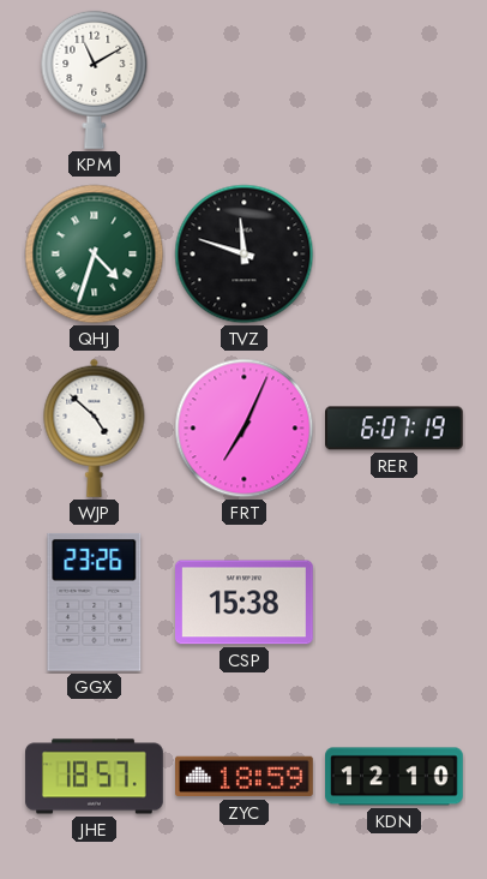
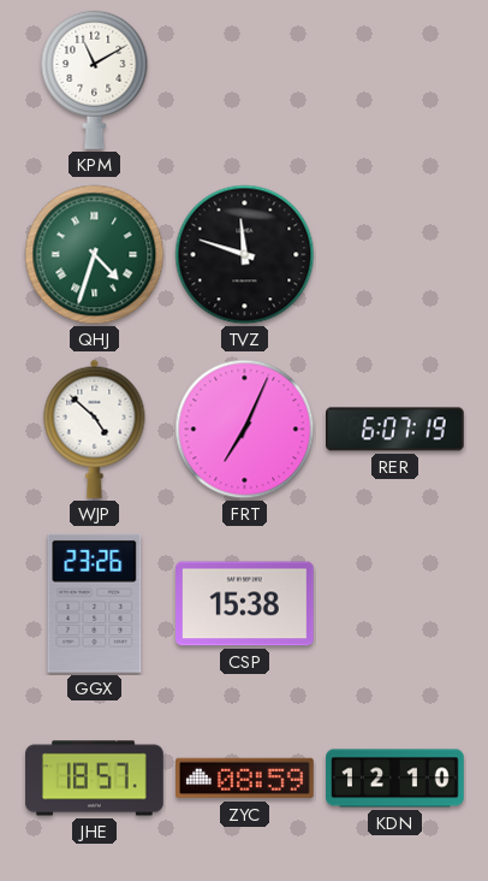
ZYC: 18:59 -> 08:59 (245, 779)
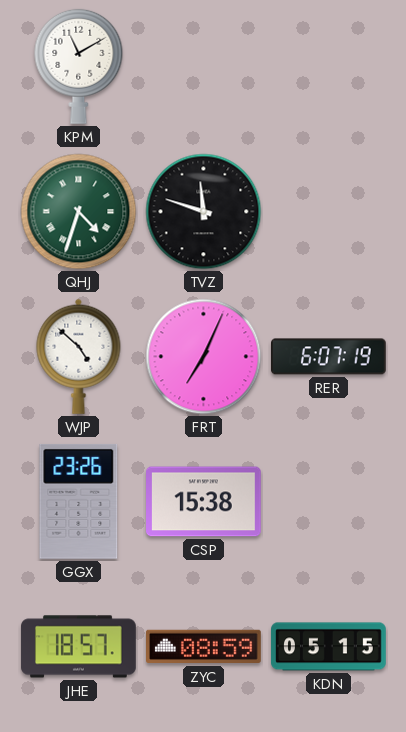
KDN: 12:10 -> 05:15 (329, 647)
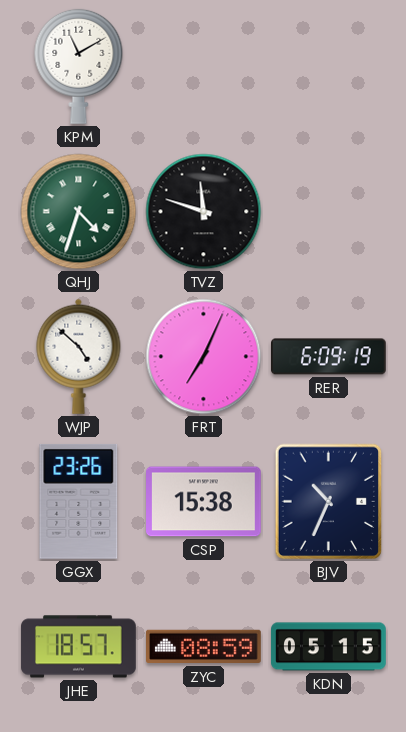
RER: 6:07 -> 6:09 (329, 357)
BJV: none -> 10:34 (329, 502)
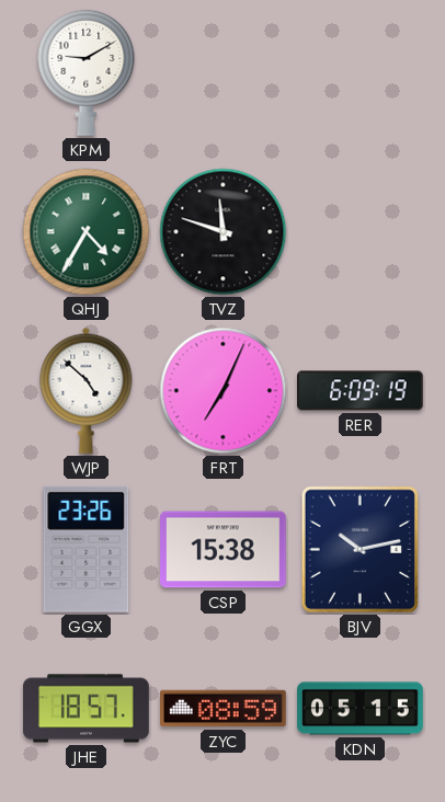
KPM: 11:10 -> 9:10 (87, 72)
QHJ: 4:33 -> 4:35 (87, 232)
BJV: 10:34 -> 10:13 (361, 550)
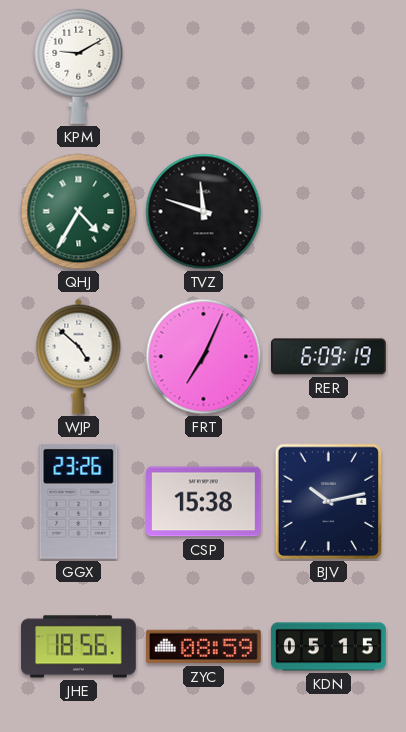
JHE: 18:57 -> 18:56 (79, 647)
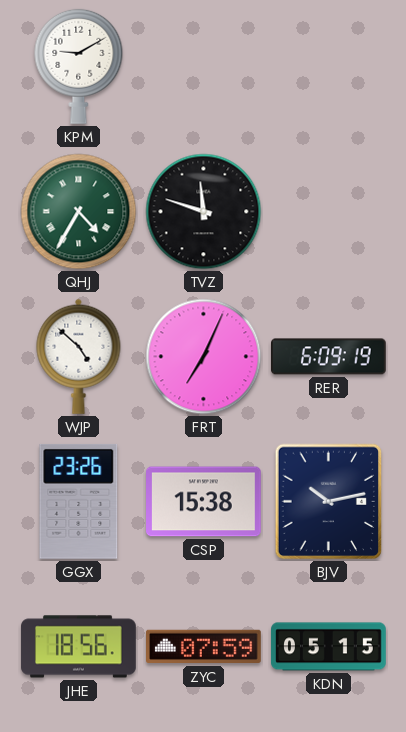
ZYC: 08:59 -> 07:59 (204, 647)
